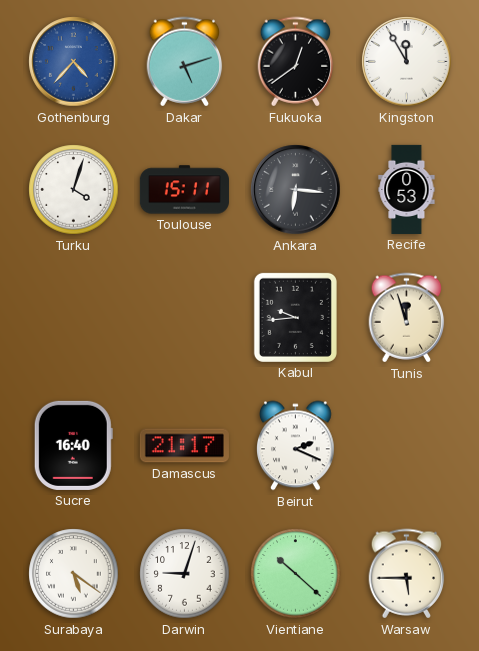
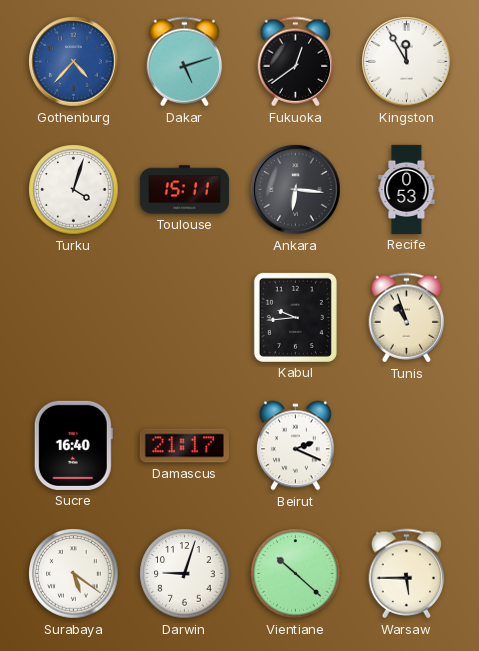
Tunis: 11:57 -> 10:57 (407, 318)
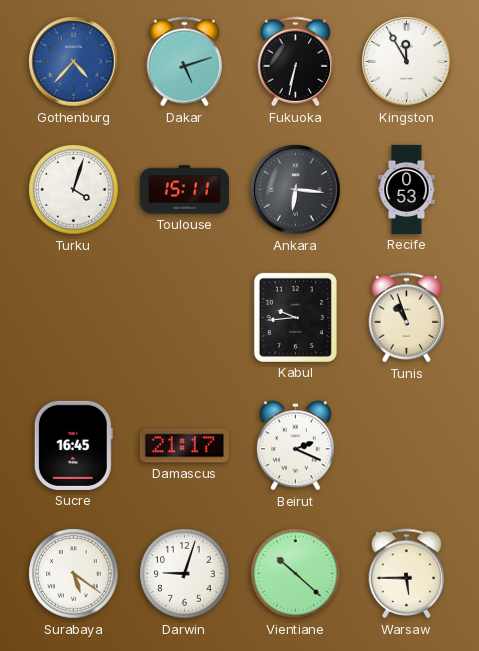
Fukuoka: 12:39 -> 6:32 (296, 62)
Sucre: 16:40 -> 16:45 (73, 445)
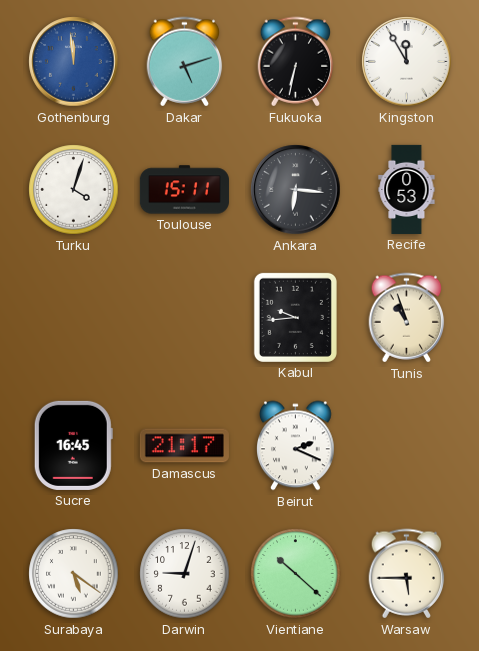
Gothenburg: 4:37 -> 11:59 (74, 62)
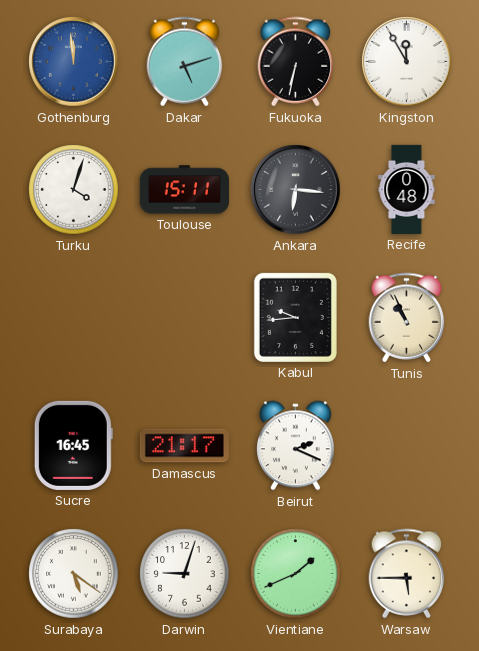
Recife: 0:53 -> 0:48 (407, 189)
Tunis: 10:57 -> 10:56 (407, 318)
Vientiane: 10:22 -> 1:41 (296, 574)
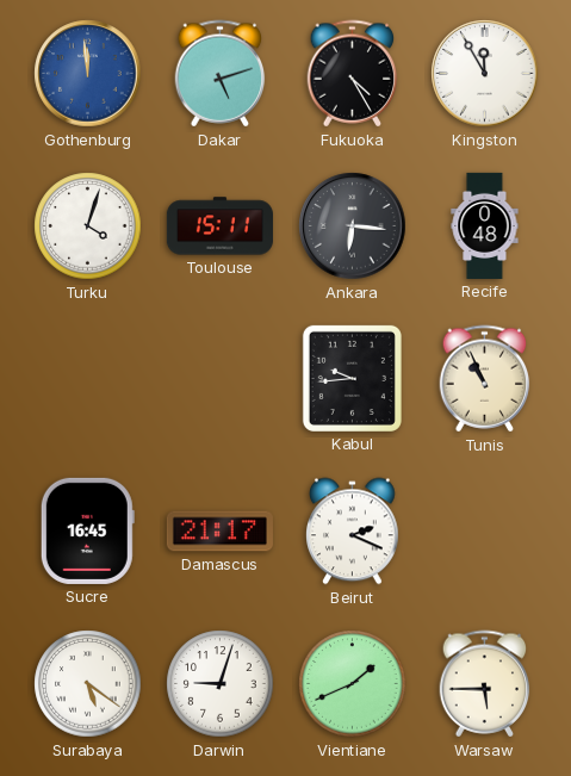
Fukuoka: 6:32 -> 4:25 (353, 74)
